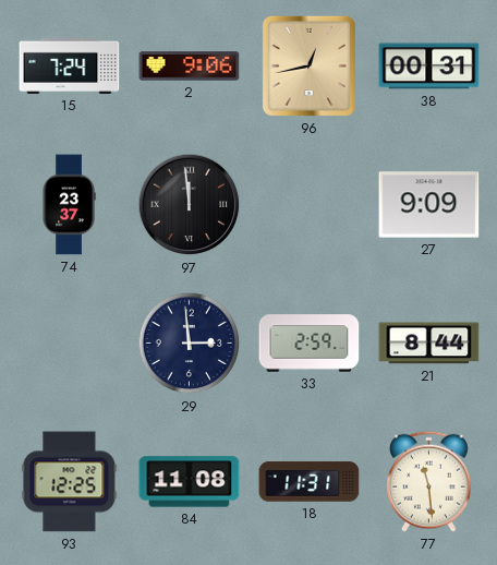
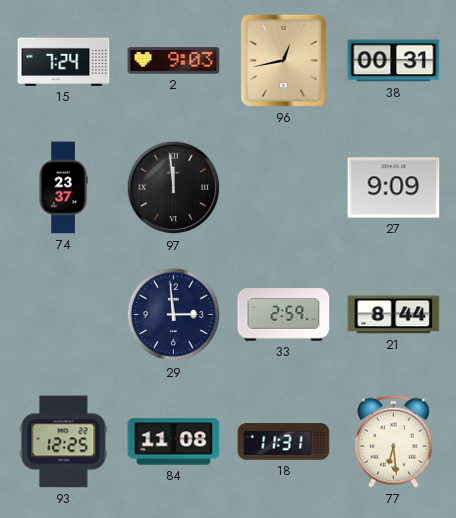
2: 9:06 -> 9:03 (174, 61)
77: 11:29 -> 6:29 (394, 441)
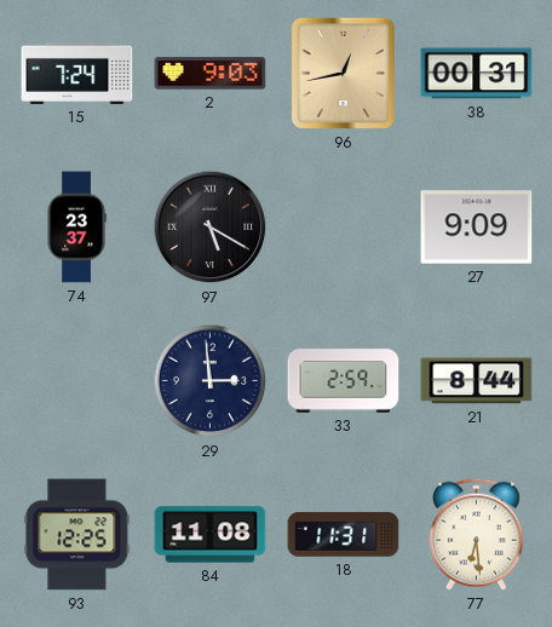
97: 11:59 -> 5:20 (211, 228)
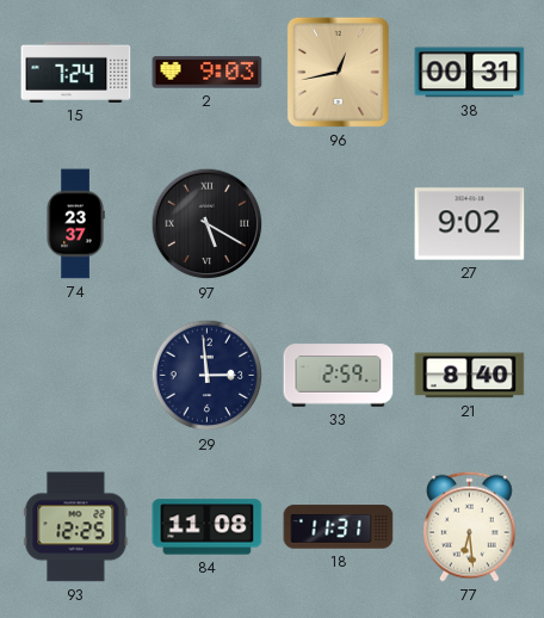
27: 9:09 -> 9:02 (470, 224)
21: 8:44 -> 8:40 (470, 376)
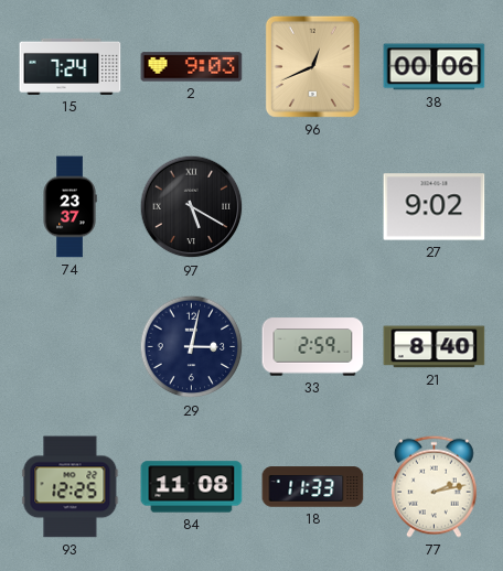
96: 12:43 -> 12:41 (312, 66)
38: 00:31 -> 00:06 (435, 67)
29: 2:59 -> 3:02 (192, 347)
18: 11:31 -> 11:33 (313, 487)
77: 6:29 -> 2:13 (435, 486)
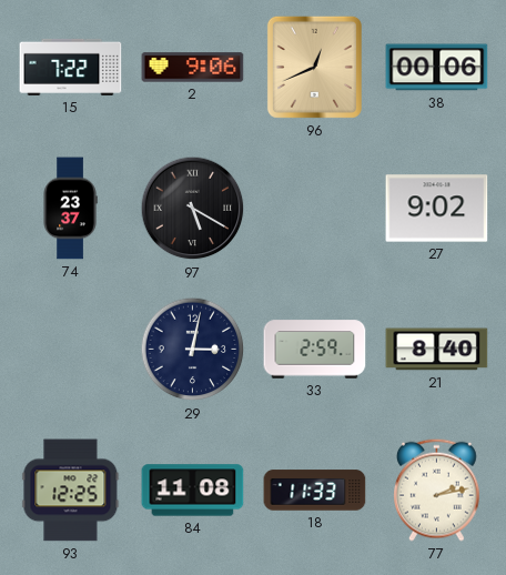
15: 7:24 -> 7:22 (71, 67)
2: 9:03 -> 9:06 (193, 68)
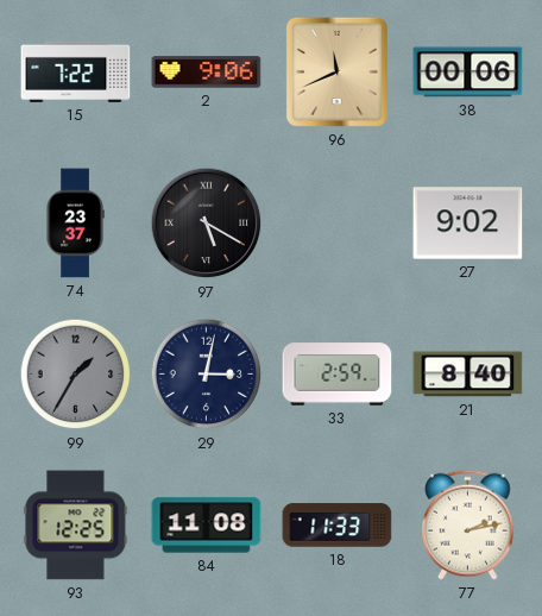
96: 12:41 -> 11:41 (336, 71)
99: none -> 1:35 (76, 375)
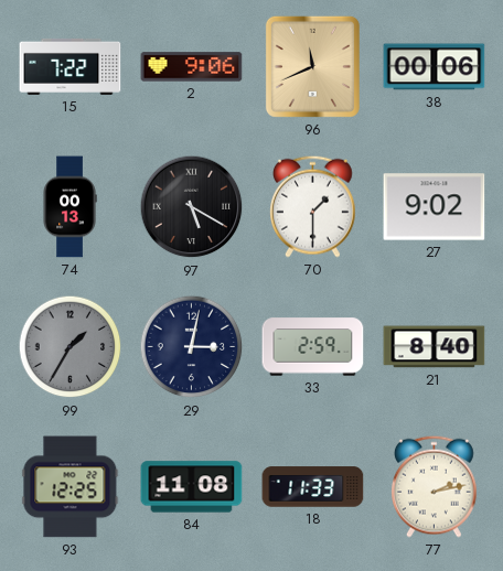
74: 23:37 -> 00:13 (69, 207)
70: none -> 1:30 (313, 206)
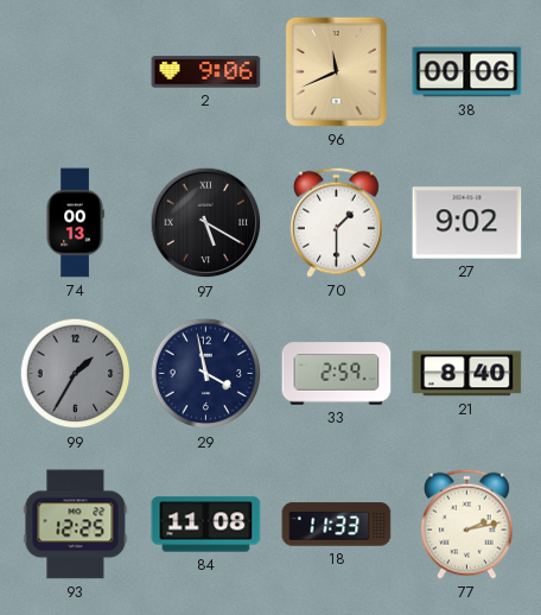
15: 7:22 -> none (71, 66)
29: 3:02 -> 3:58 (206, 374)
